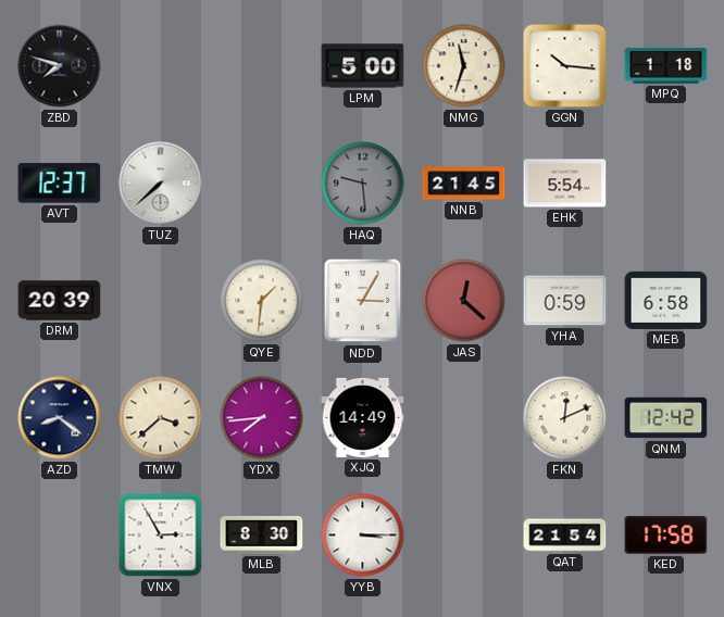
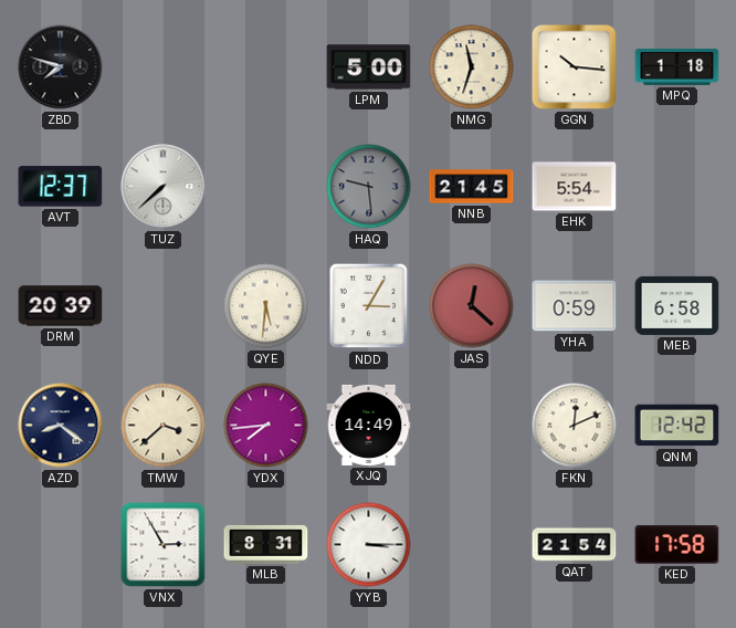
QYE: 1:31 -> 5:31 (266, 306)
MLB: 8:30 -> 8:31 (266, 544)
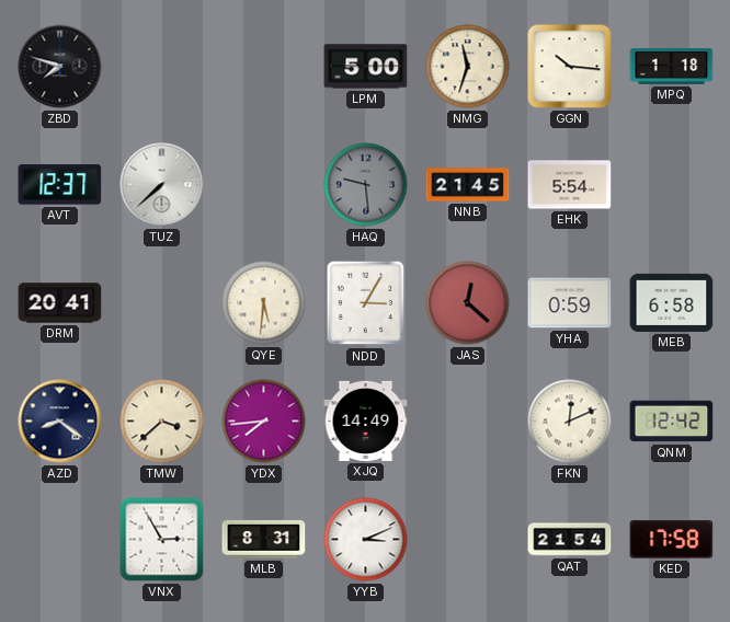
DRM: 20:39 -> 20:41 (60, 303)
YYB: 3:15 -> 3:11 (366, 540)
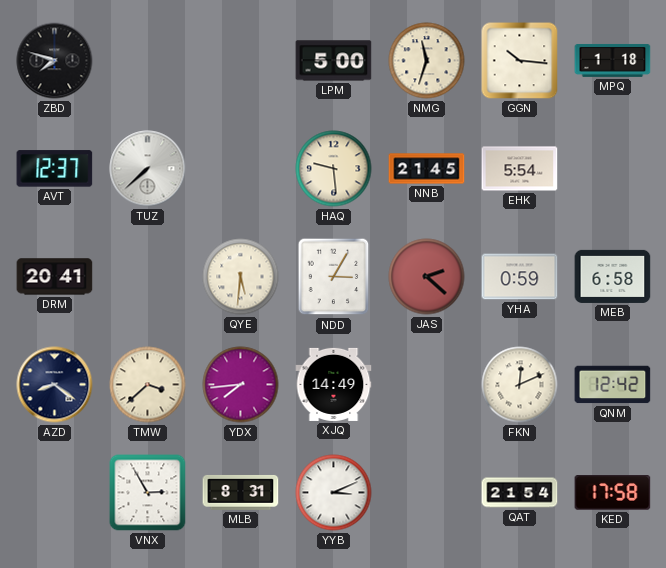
HAQ dial: grey -> cream (334, 169)
JAS: 12:22 -> 2:22 (427, 277)
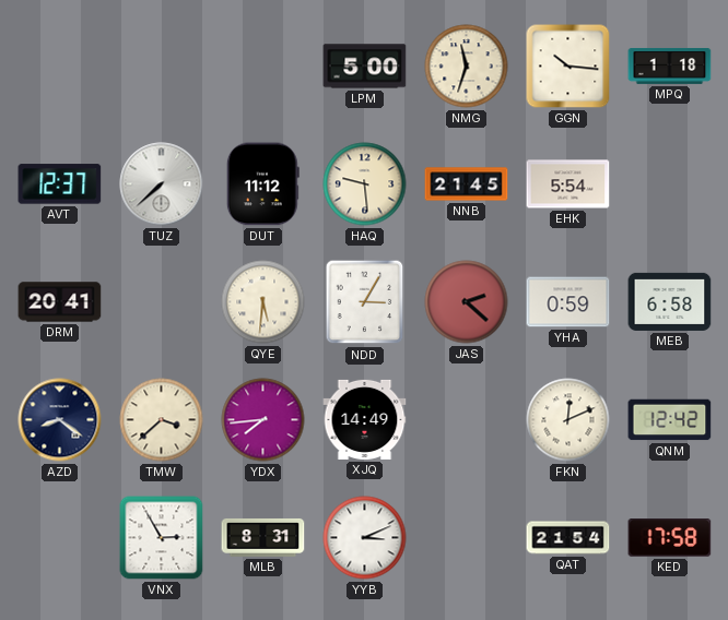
ZBD: 7:48 -> none (55, 61)
DUT: none -> 11:12 (262, 184)
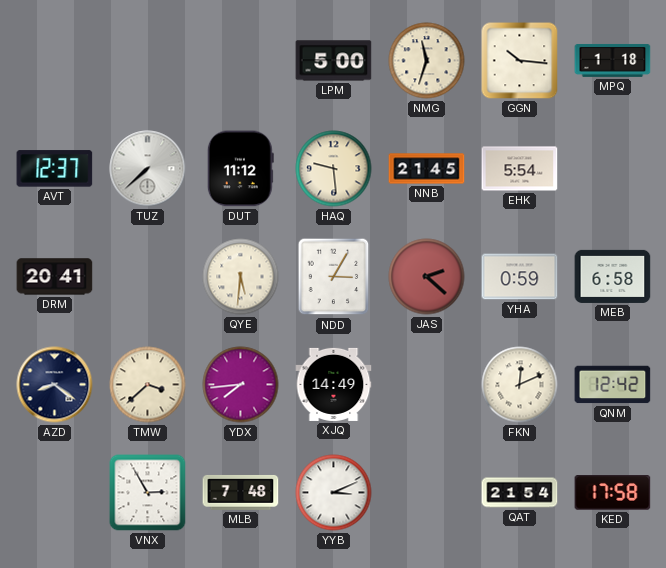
MLB: 8:31 -> 7:48 (241, 492)
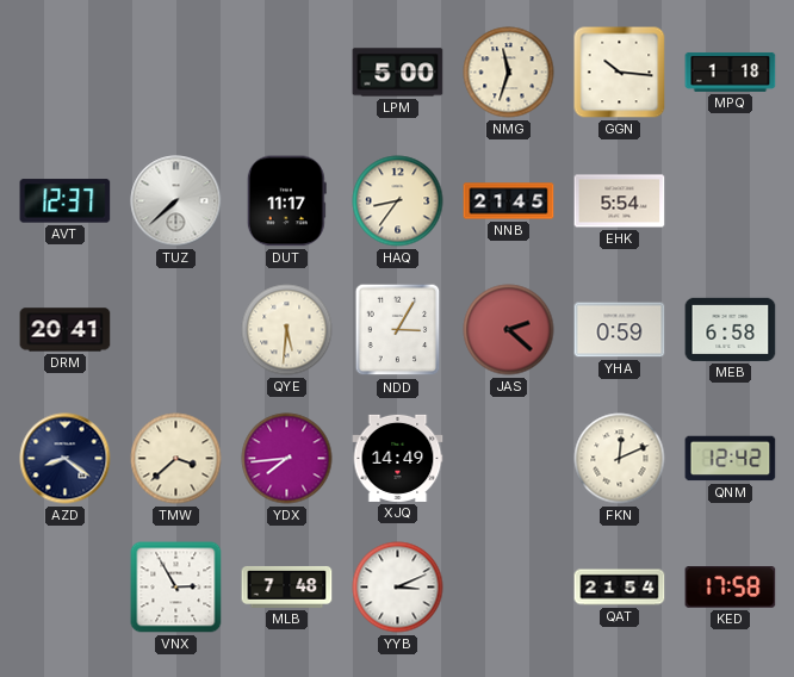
DUT: 11:12 -> 11:17 (286, 201)
HAQ: 9:29 -> 8:36 (398, 201)
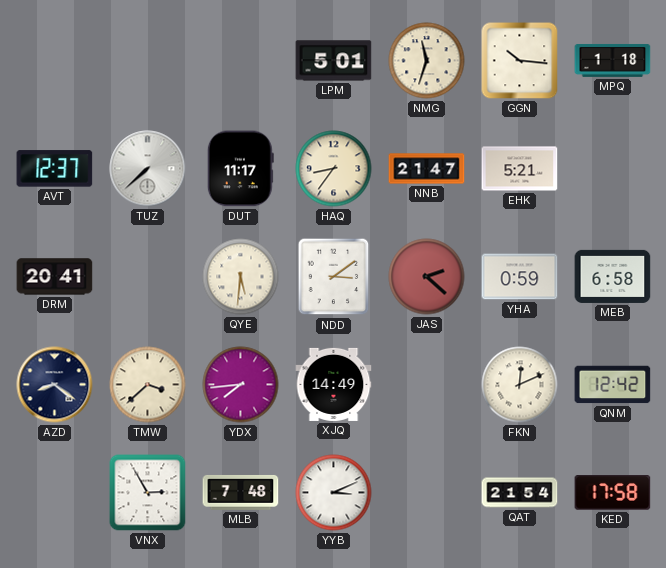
LPM: 5:00 -> 5:01 (334, 61)
NNB: 21:45 -> 21:47 (427, 169)
EHK: 5:54 -> 5:21 (520, 169)
NDD: 3:05 -> 3:09 (334, 277)
